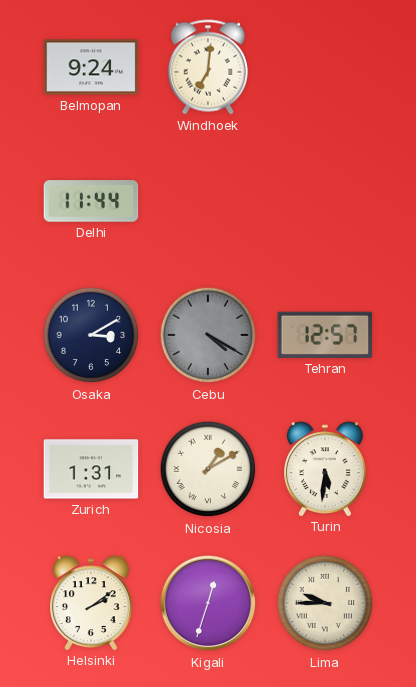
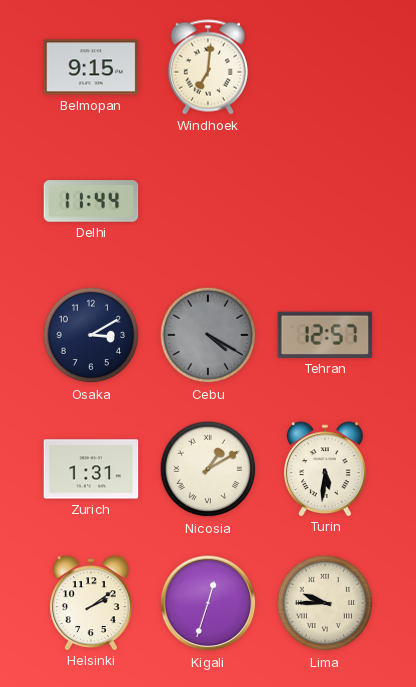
Belmopan: 9:24 -> 9:15 (91, 67)
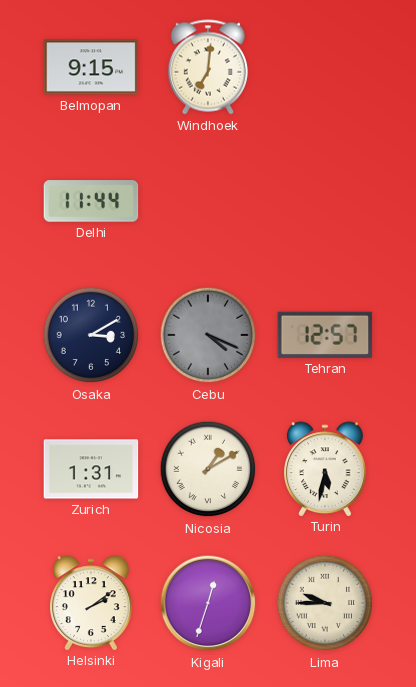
Cebu: 4:20 -> 4:19 (208, 335)
Turin: 5:31 -> 5:32 (326, 469)
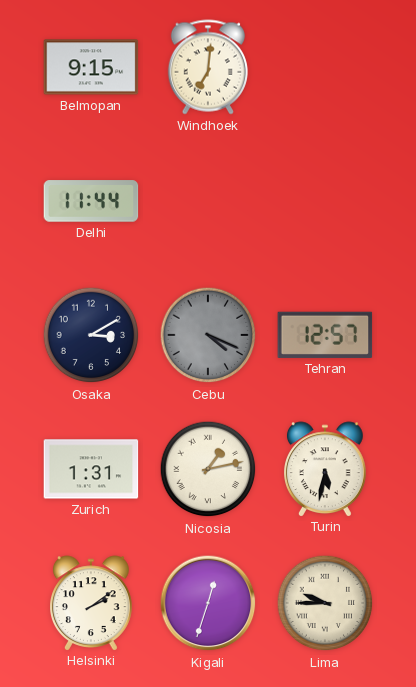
Nicosia: 1:10 -> 1:13 (208, 469)
